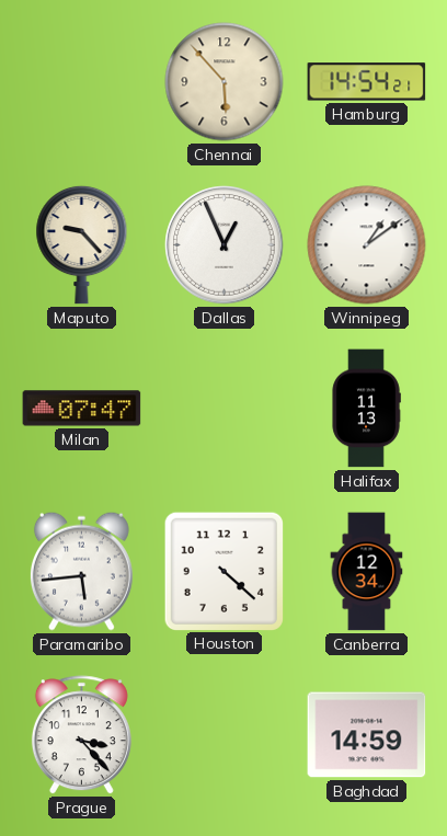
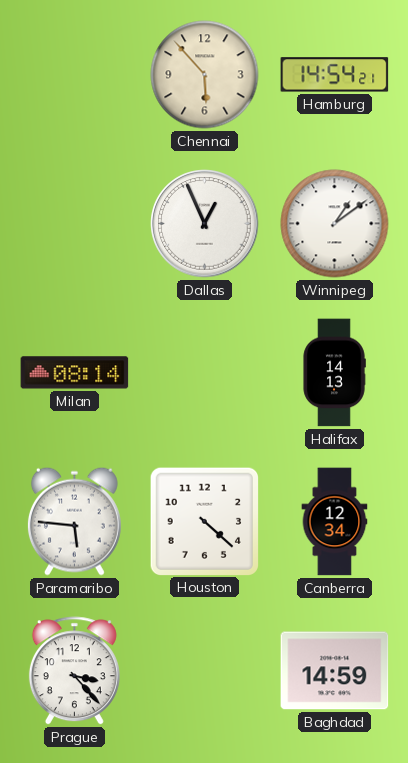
Maputo: 9:23 -> none (82, 244)
Milan: 07:47 -> 08:14 (75, 373)
Halifax: 11:13 -> 14:13 (334, 373)
Paramaribo: 5:44 -> 5:46 (74, 521)
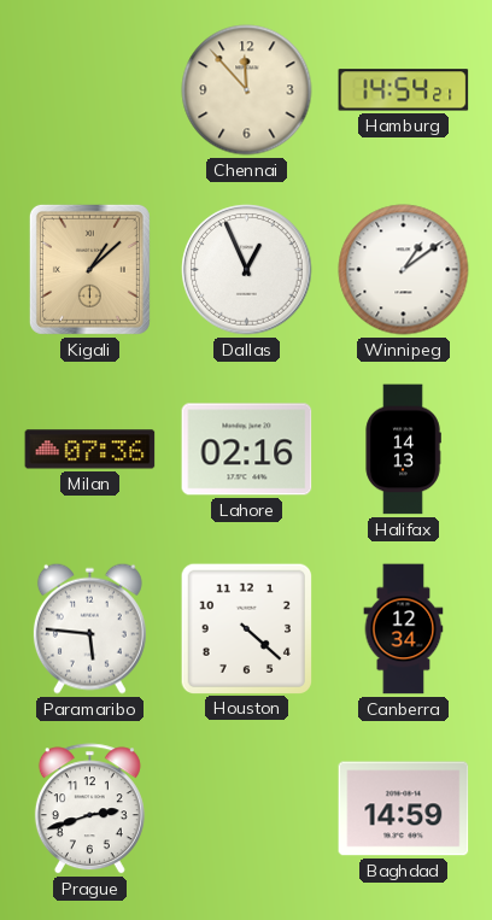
Chennai: 5:53 -> 11:53 (247, 90)
Kigali: none -> 1:08 (89, 269)
Milan: 08:14 -> 07:36 (90, 450)
Lahore: none -> 02:16 (247, 450)
Prague: 3:23 -> 2:42 (89, 809)
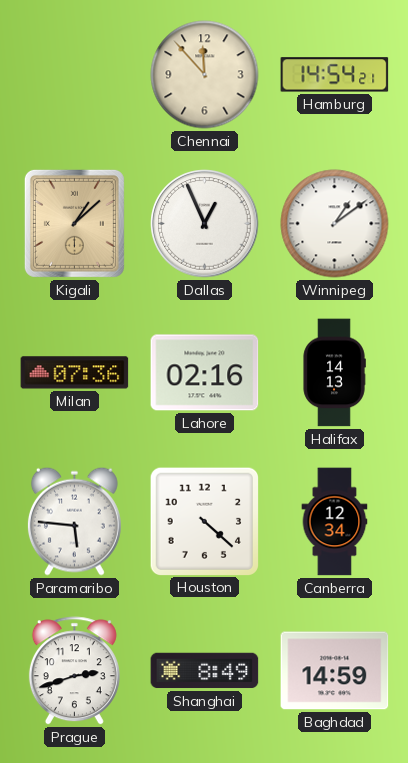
Shanghai: none -> 8:49 (205, 671)
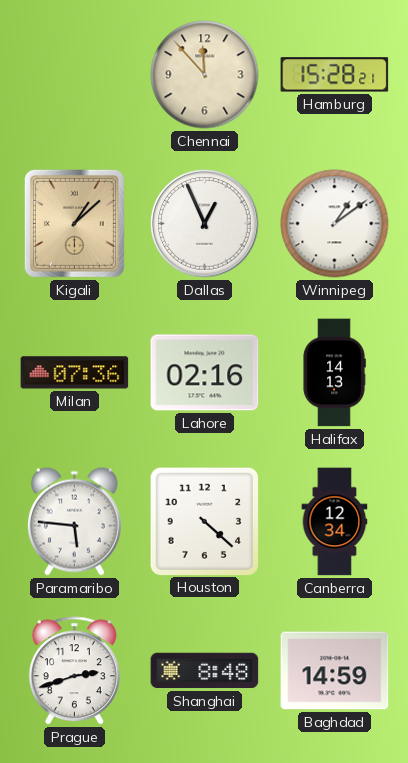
Hamburg: 14:54 -> 15:28 (335, 75)
Shanghai: 8:49 -> 8:48 (205, 671)
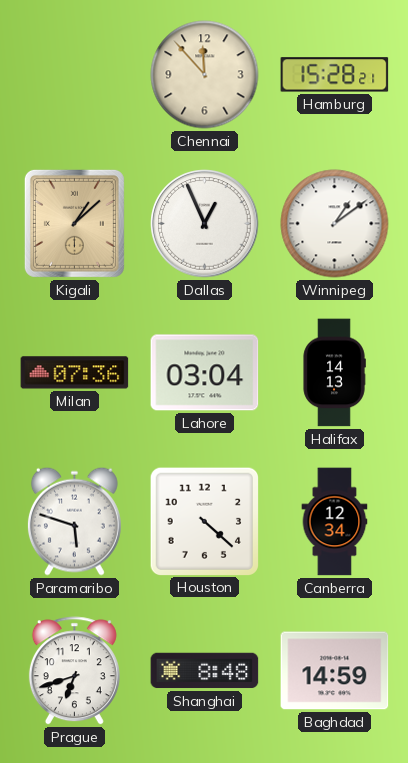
Lahore: 02:16 -> 03:04 (205, 373)
Paramaribo: 5:46 -> 5:48 (74, 521)
Prague: 2:42 -> 6:42 (74, 671)
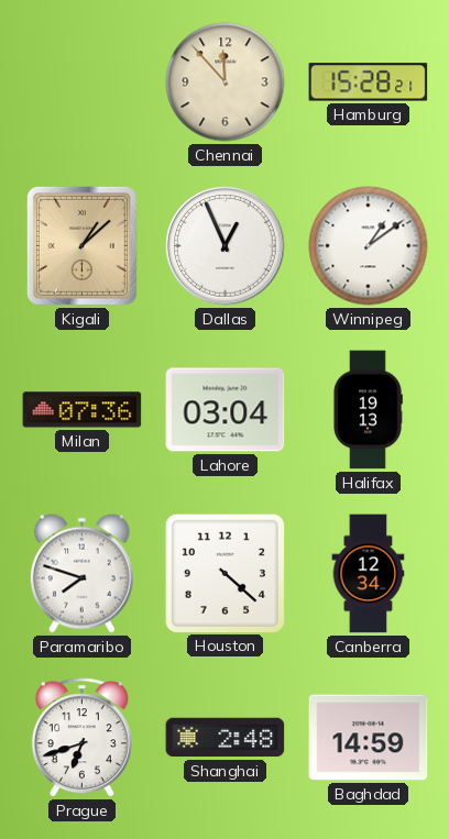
Halifax: 14:13 -> 19:13 (368, 410)
Paramaribo: 5:48 -> 7:48 (81, 573)
Shanghai: 8:48 -> 2:48 (226, 738)
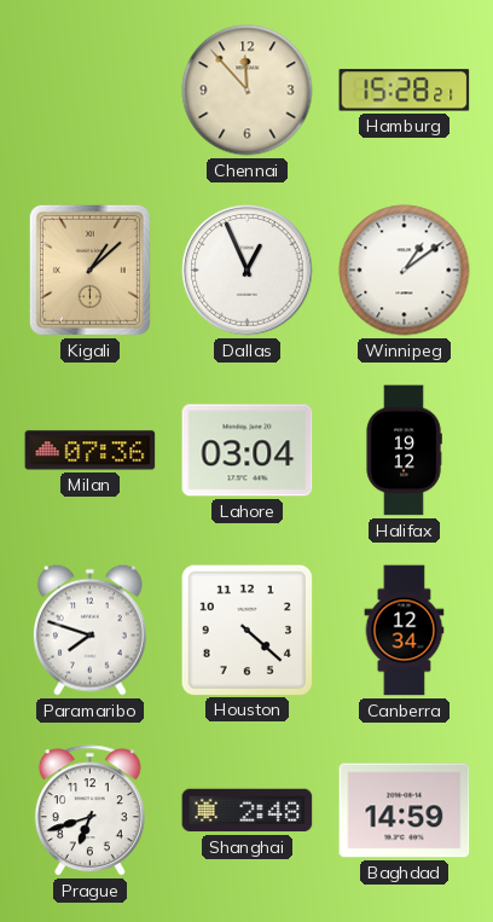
Halifax: 19:13 -> 19:12 (404, 451)
